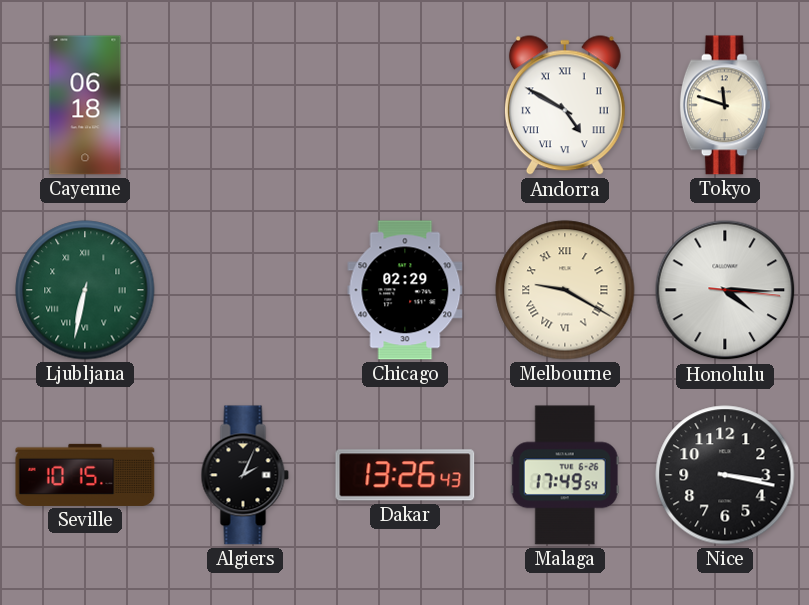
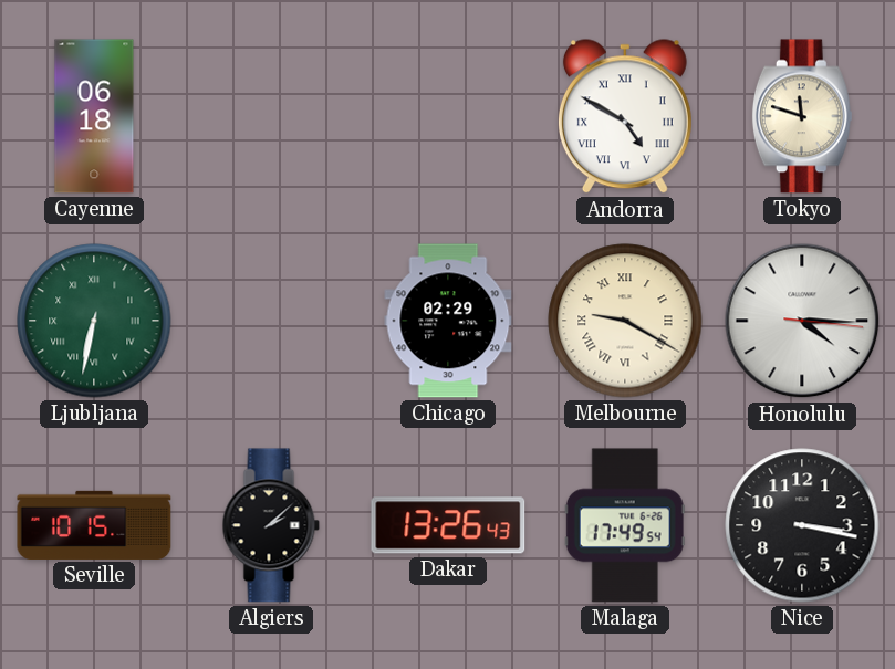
Algiers: 2:04 -> 2:08 (271, 525)
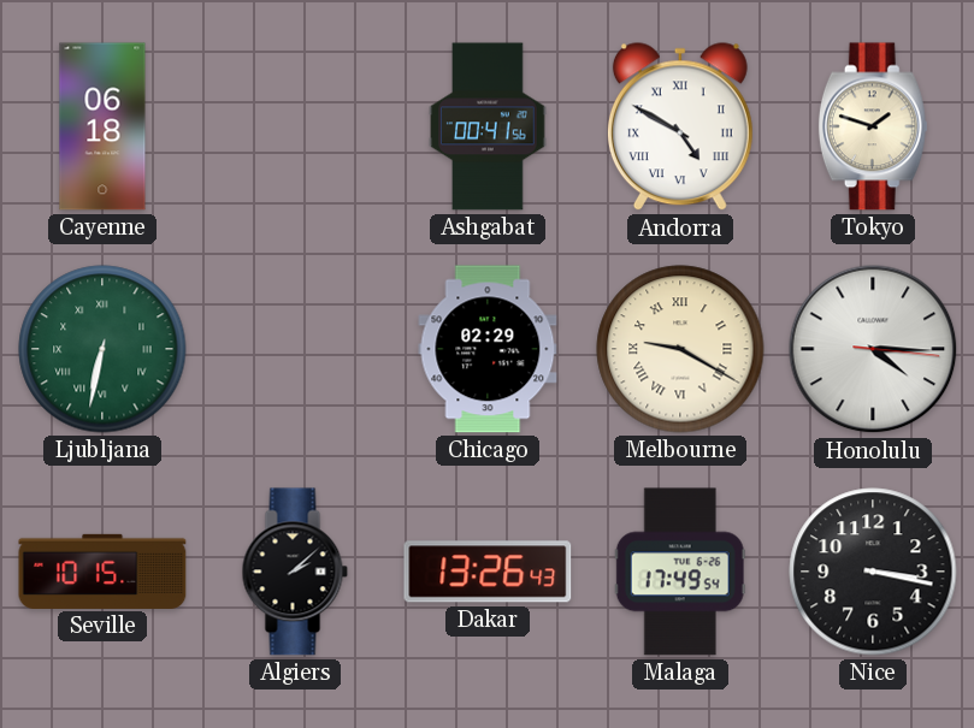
Ashgabat: none -> 00:41 (488, 126)
Tokyo: 11:48 -> 1:48 (873, 126)
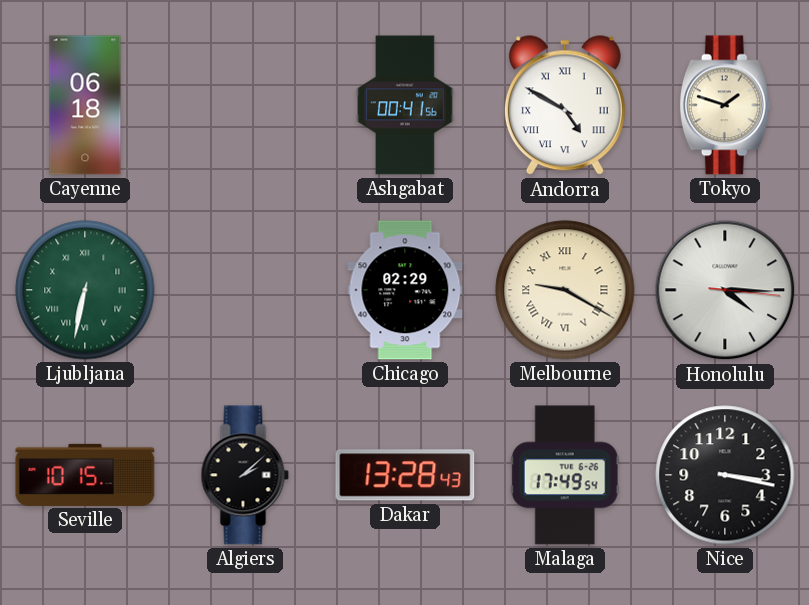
Dakar: 13:26 -> 13:28 (405, 475)
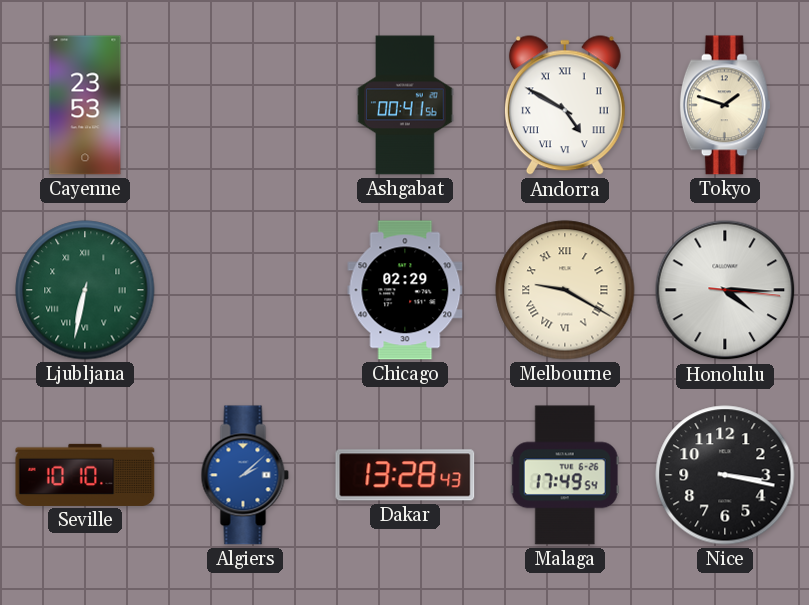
Cayenne: 06:18 -> 23:53 (85, 105)
Seville: 10:15 -> 10:10 (85, 475)
Algiers dial: black -> blue (245, 475)
